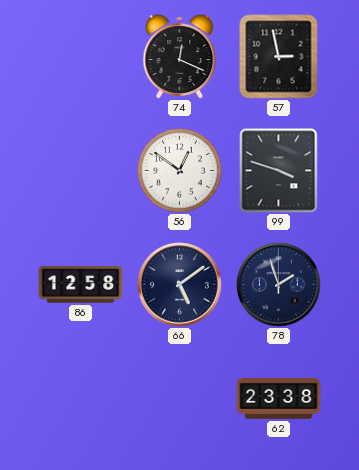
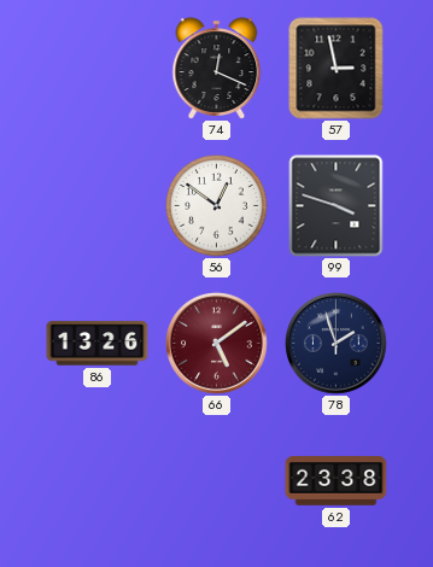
86: 12:58 -> 13:26 (98, 344)
66 dial: navy -> burgundy (217, 344)
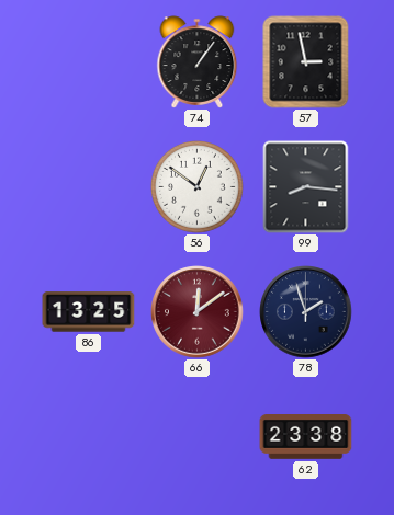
74: 12:19 -> 1:06 (198, 62)
99: 3:48 -> 8:16 (306, 187)
86: 13:26 -> 13:25 (89, 312)
66: 5:09 -> 12:09 (198, 312)
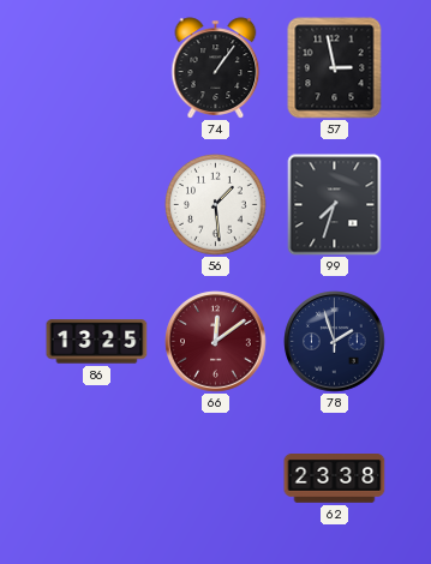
56: 12:51 -> 1:29 (215, 204)
99: 8:16 -> 7:33 (335, 205)
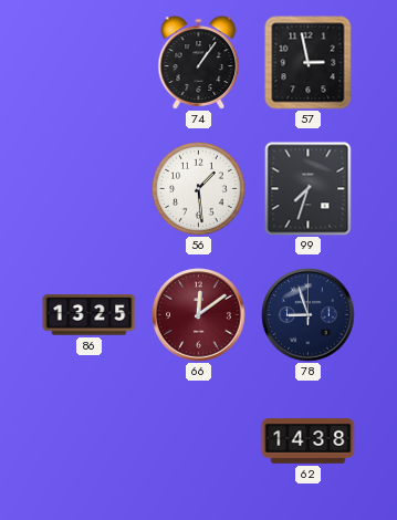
78: 1:57 -> 8:57 (309, 315)
62: 23:38 -> 14:38 (309, 441)
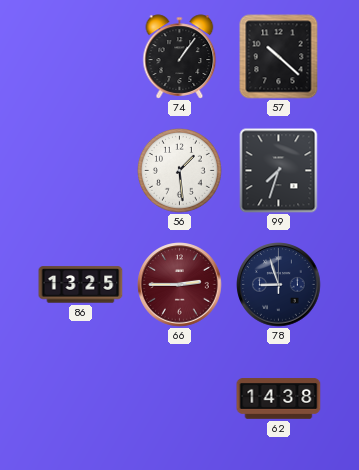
57: 2:58 -> 10:22 (279, 57)
66: 12:09 -> 2:45 (180, 285)
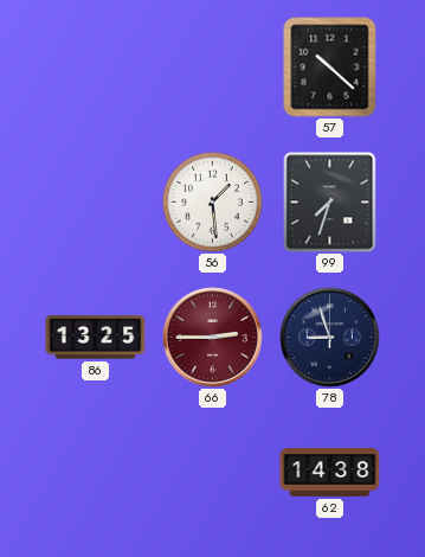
74: 1:06 -> none (180, 57)
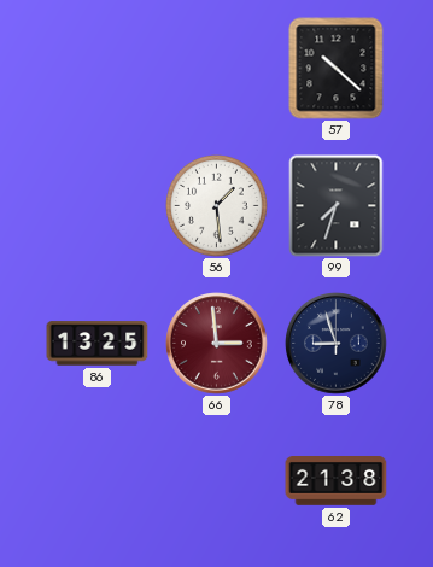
66: 2:45 -> 2:59 (217, 344)
62: 14:38 -> 21:38 (337, 481)
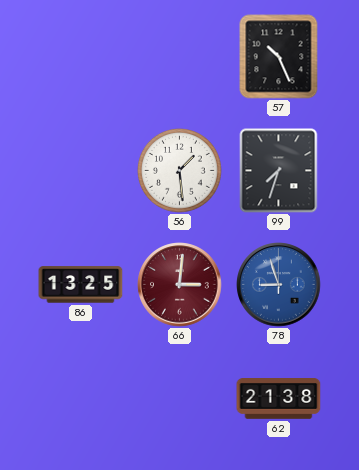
57: 10:22 -> 10:26 (279, 57)
66: 2:59 -> 3:01 (180, 285)
78 dial: navy -> blue (279, 285)
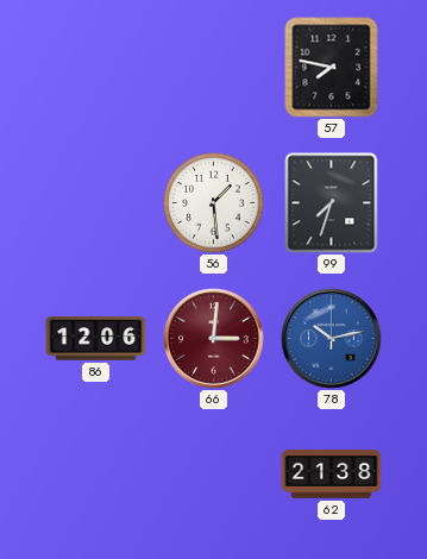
57: 10:26 -> 7:47 (332, 68)
86: 13:25 -> 12:06 (96, 339)
78: 8:57 -> 10:13 (332, 339)
